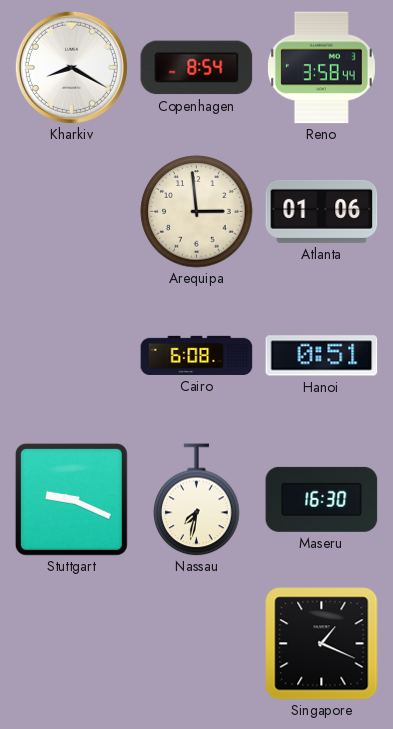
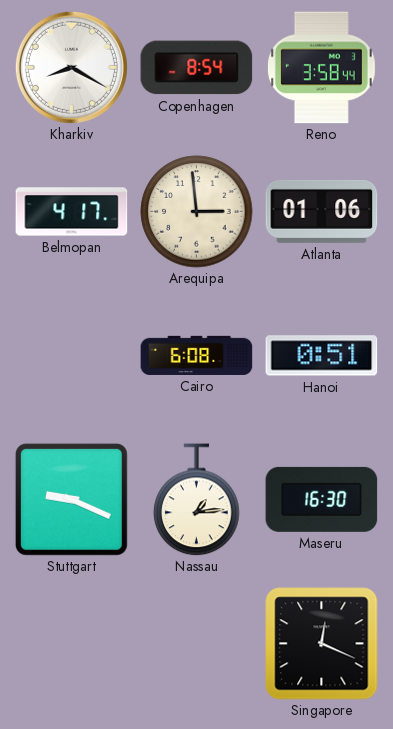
Belmopan: none -> 4:17 (72, 212)
Nassau: 7:32 -> 1:14 (197, 500)
Singapore: 1:19 -> 12:19 (322, 644)
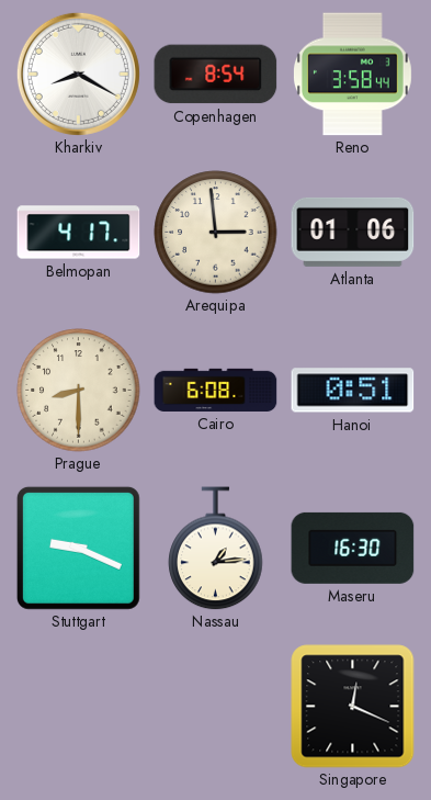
Prague: none -> 8:30 (79, 391)
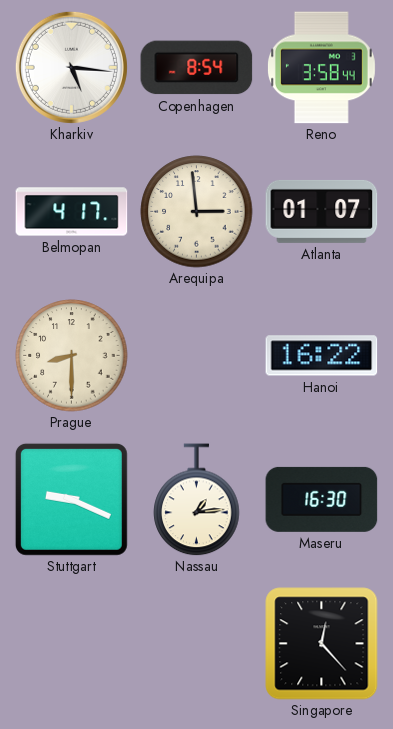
Kharkiv: 8:20 -> 5:16 (71, 67)
Atlanta: 01:06 -> 01:07 (322, 211)
Cairo: 6:08 -> none (216, 390)
Hanoi: 0:51 -> 16:22 (322, 356)
Singapore: 12:19 -> 12:23 (322, 644)
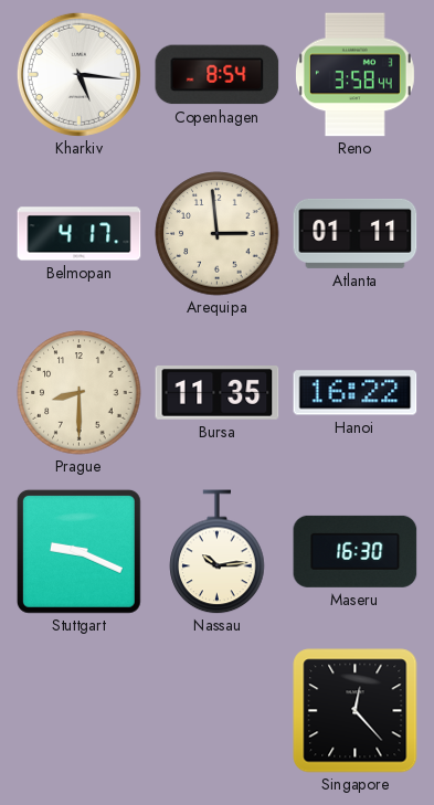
Atlanta: 01:07 -> 01:11 (356, 233)
Bursa: none -> 11:35 (218, 393)
Nassau: 1:14 -> 10:14 (218, 552)
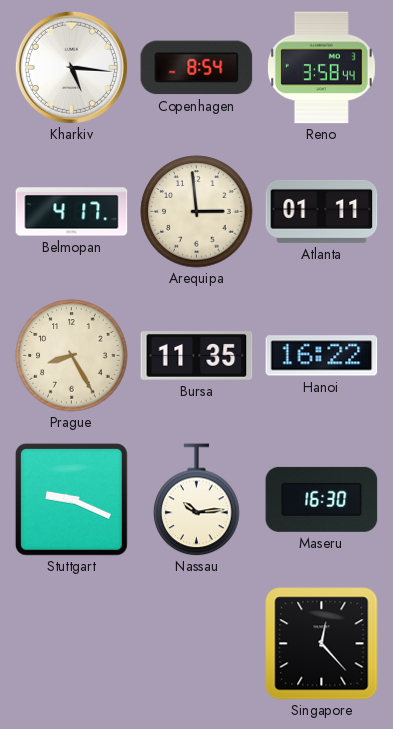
Prague: 8:30 -> 8:25 (72, 356)
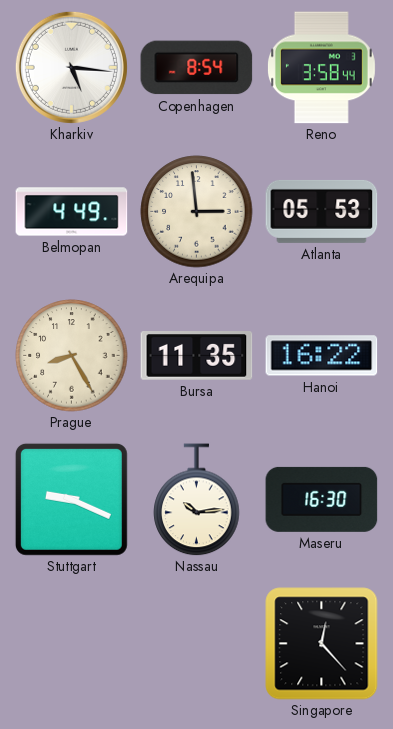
Belmopan: 4:17 -> 4:49 (72, 212)
Atlanta: 01:11 -> 05:53 (322, 211)
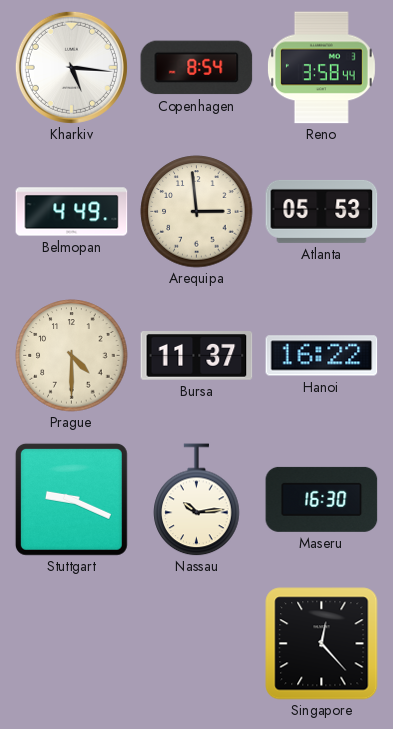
Prague: 8:25 -> 4:30 (72, 356)
Bursa: 11:35 -> 11:37 (197, 356)
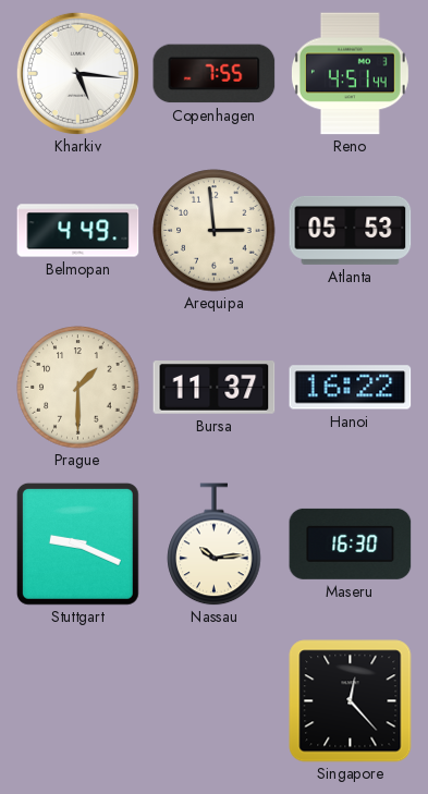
Copenhagen: 8:54 -> 7:55 (215, 74)
Reno: 3:58 -> 4:51 (350, 74)
Prague: 4:30 -> 1:30 (78, 388)
